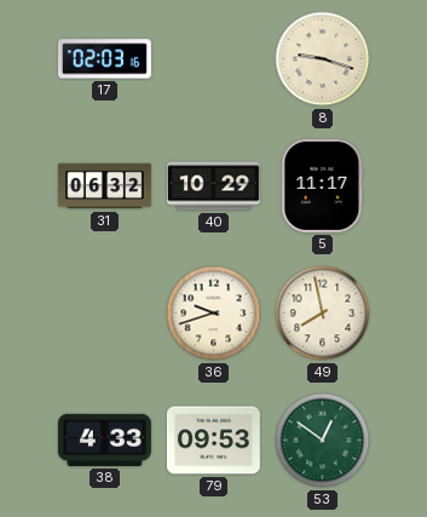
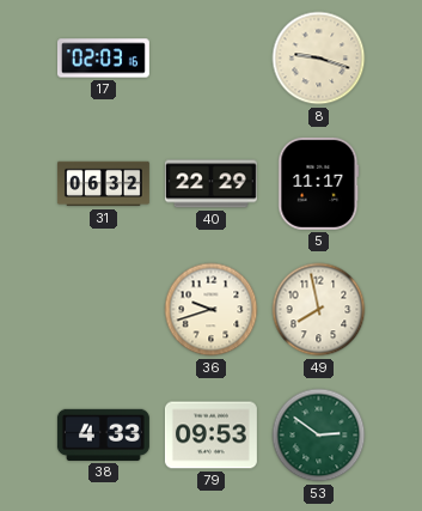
40: 10:29 -> 22:29 (210, 184)
53: 12:51 -> 2:51 (319, 436)
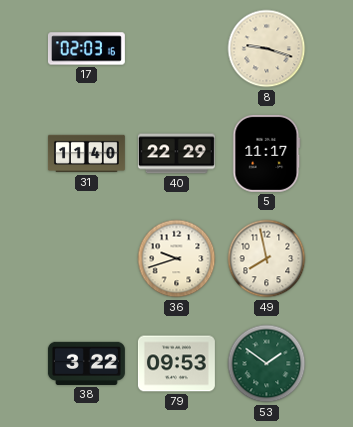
31: 06:32 -> 11:40 (86, 154)
38: 4:33 -> 3:22 (86, 363)
53: 2:51 -> 1:51 (267, 364)
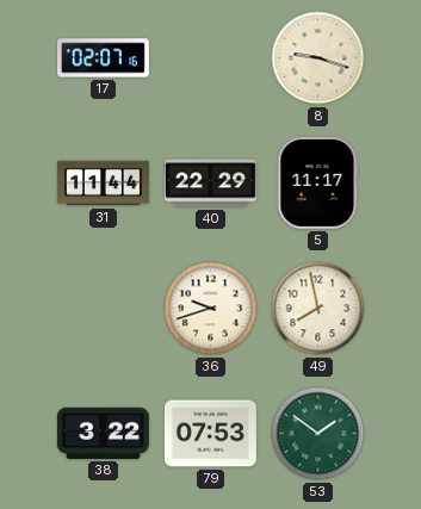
17: 02:03 -> 02:07 (103, 58)
31: 11:40 -> 11:44 (103, 184)
79: 09:53 -> 07:53 (210, 434)
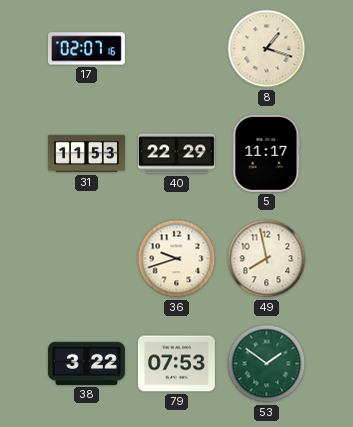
8: 9:18 -> 1:18 (267, 49)
31: 11:44 -> 11:53 (86, 154)
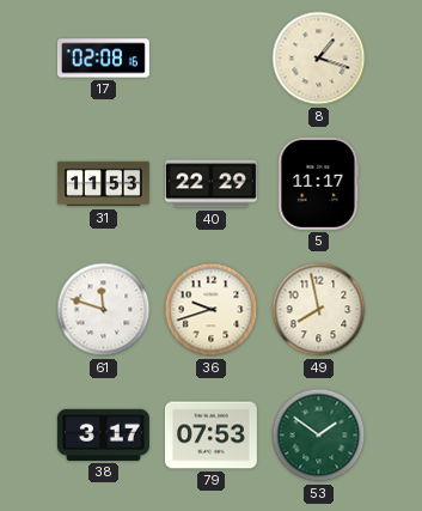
17: 02:07 -> 02:08 (103, 59)
61: none -> 11:48 (104, 310)
38: 3:22 -> 3:17 (103, 434)
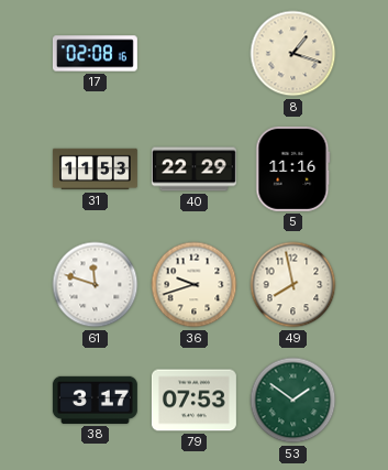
5: 11:17 -> 11:16 (293, 168)
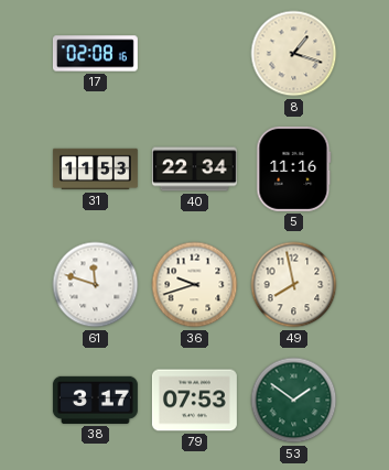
40: 22:29 -> 22:34 (194, 170)
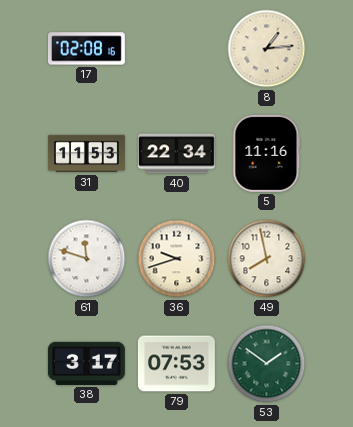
8: 1:18 -> 1:14 (267, 49)
